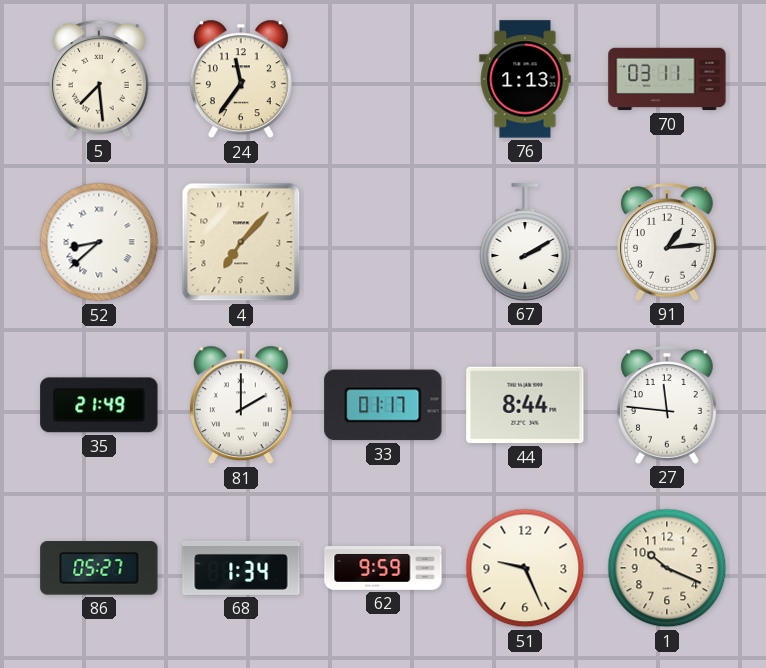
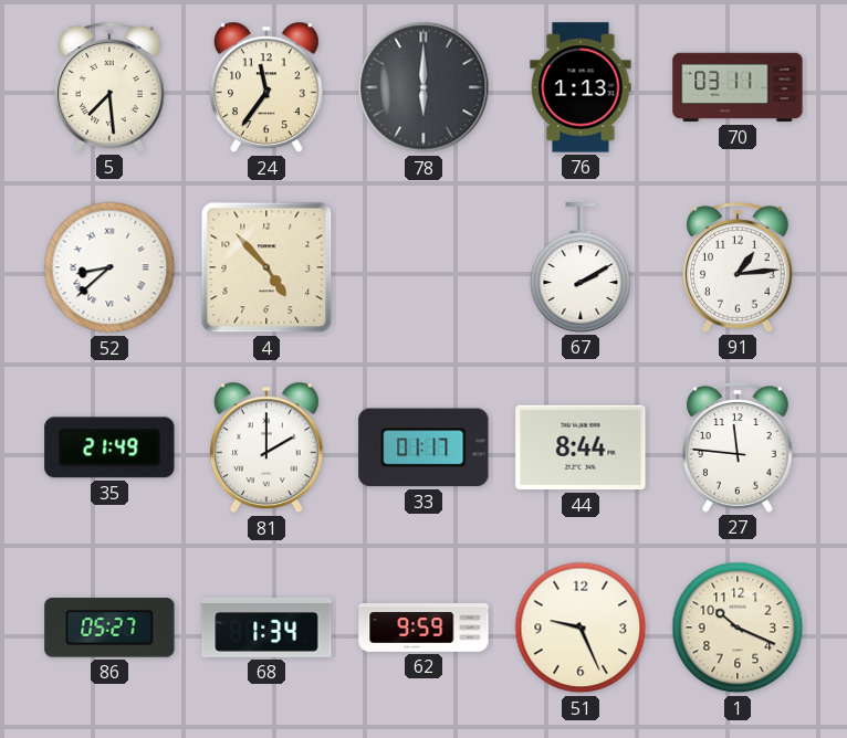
78: none -> 6:00 (423, 87)
4: 7:07 -> 4:53 (266, 267)
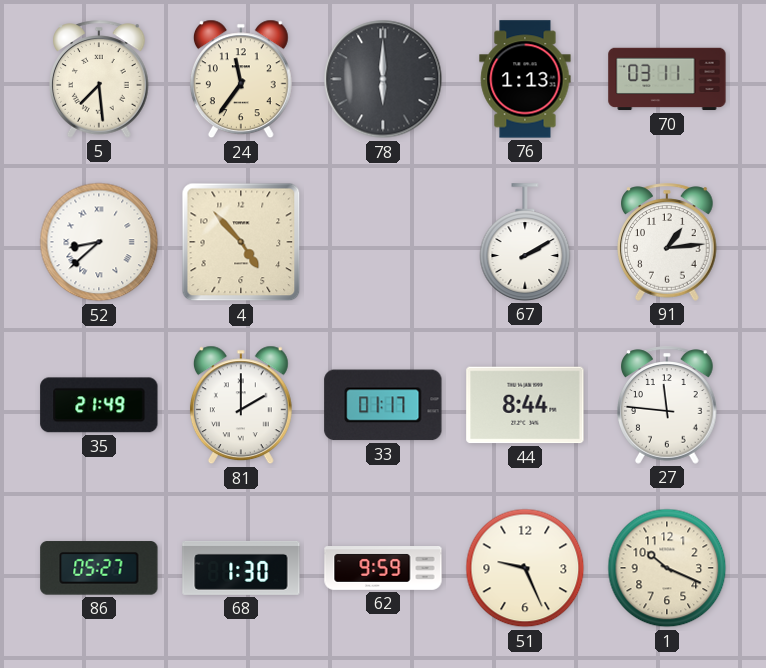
68: 1:34 -> 1:30 (241, 568)
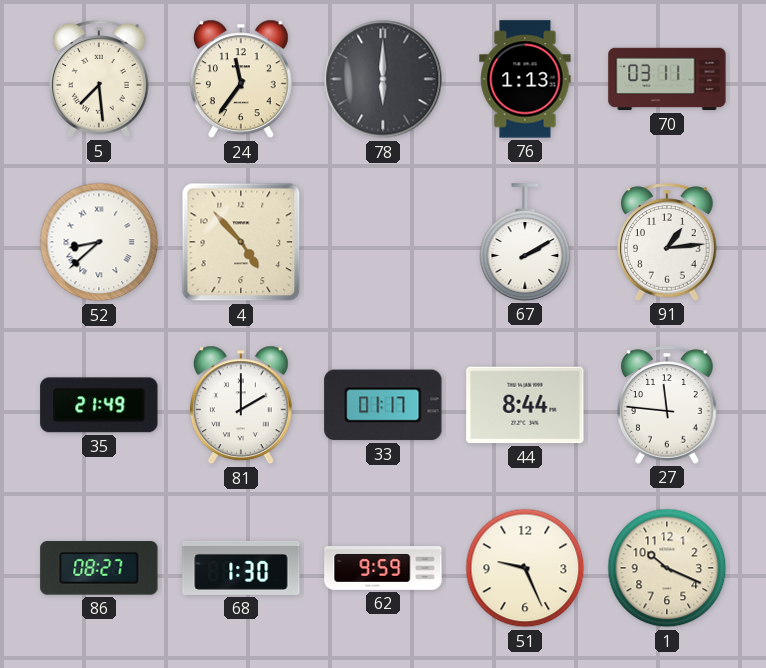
86: 05:27 -> 08:27 (99, 568)
